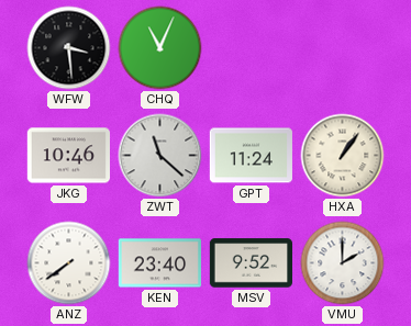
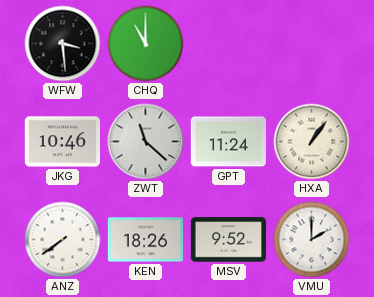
CHQ: 11:04 -> 11:00 (146, 44)
KEN: 23:40 -> 18:26 (145, 240)
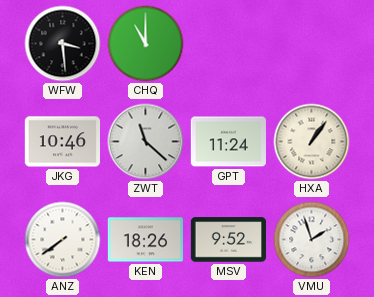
VMU: 2:00 -> 1:57 (312, 240)
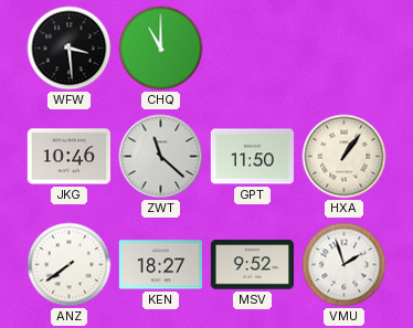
GPT: 11:24 -> 11:50 (252, 157)
KEN: 18:26 -> 18:27 (160, 265)
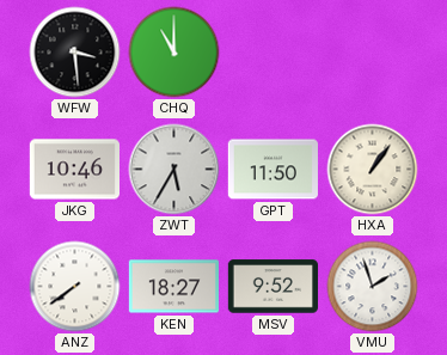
ZWT: 11:22 -> 5:35 (174, 170)
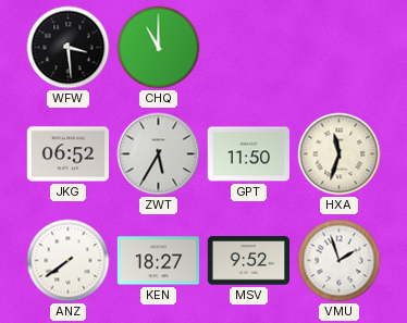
JKG: 10:46 -> 06:52 (67, 154)
HXA: 1:06 -> 11:33 (340, 154)
